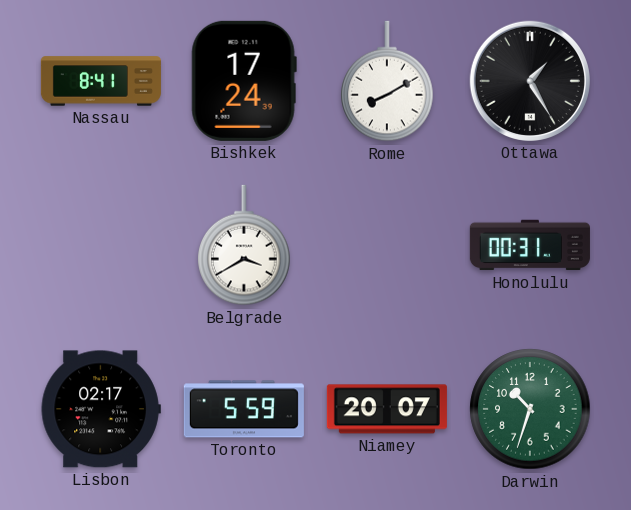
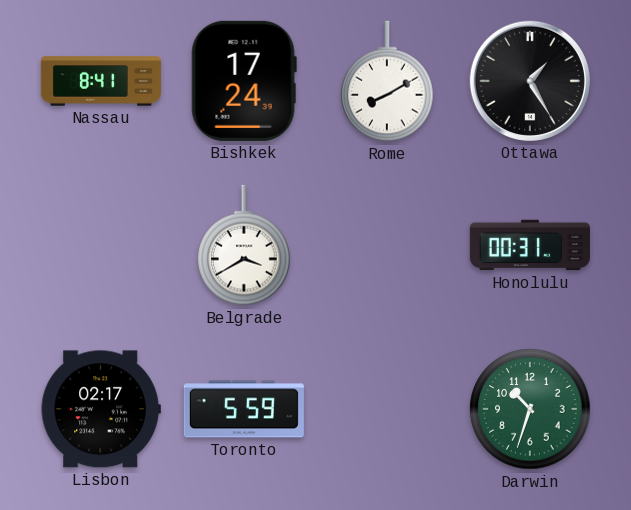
Niamey: 20:07 -> none (387, 409)
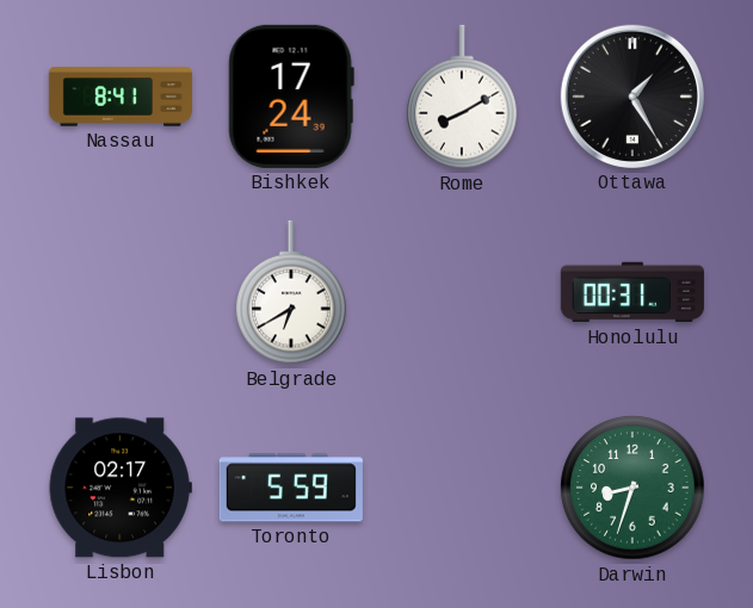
Belgrade: 3:40 -> 6:40 (291, 292)
Darwin: 10:33 -> 8:33 (632, 488)
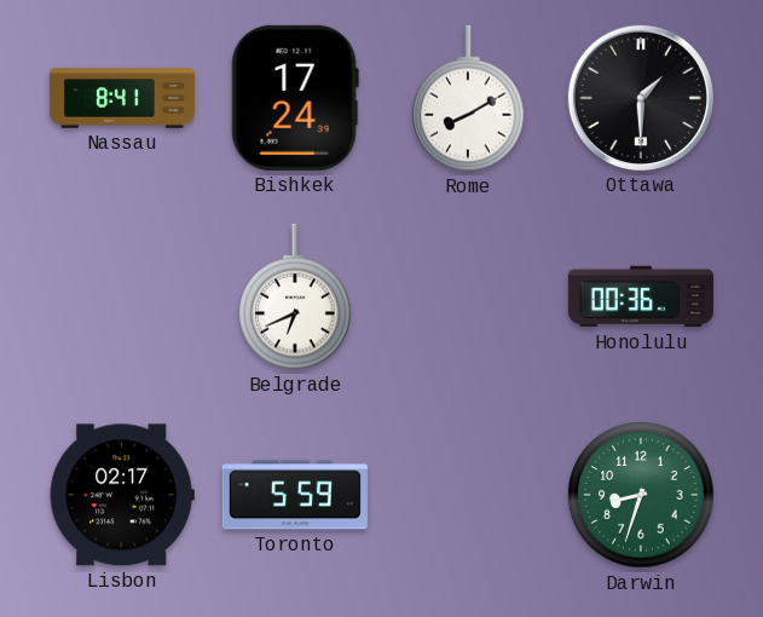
Ottawa: 1:25 -> 1:30 (641, 98)
Belgrade: 6:40 -> 6:41 (295, 296)
Honolulu: 00:31 -> 00:36 (641, 296)
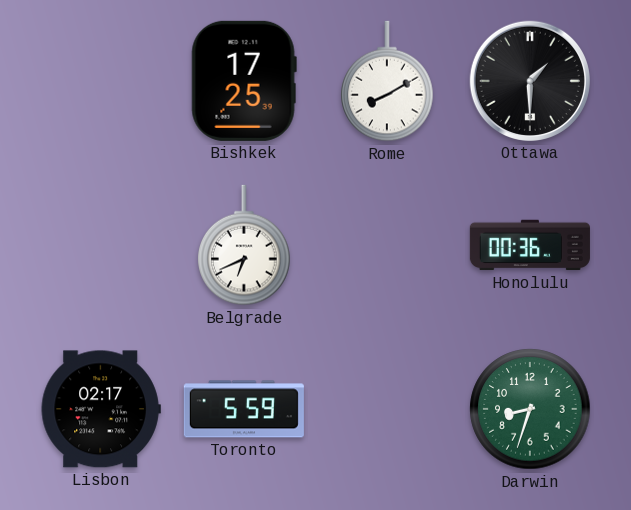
Nassau: 8:41 -> none (122, 98)
Bishkek: 17:24 -> 17:25 (244, 81)
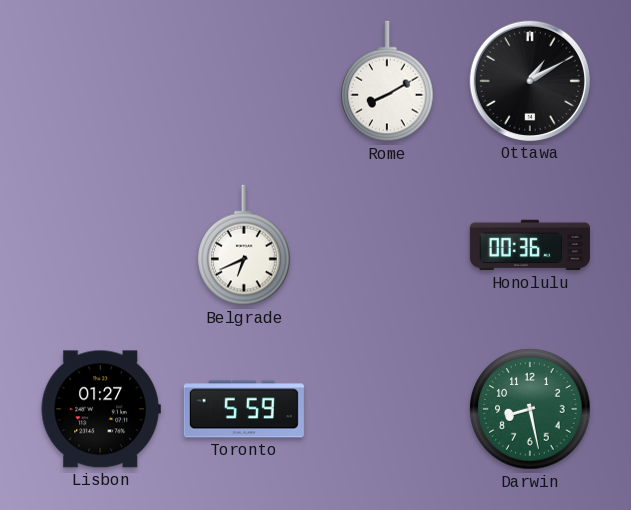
Bishkek: 17:25 -> none (244, 81)
Ottawa: 1:30 -> 1:10 (530, 81)
Lisbon: 02:17 -> 01:27 (101, 409)
Darwin: 8:33 -> 8:28 (530, 409)
